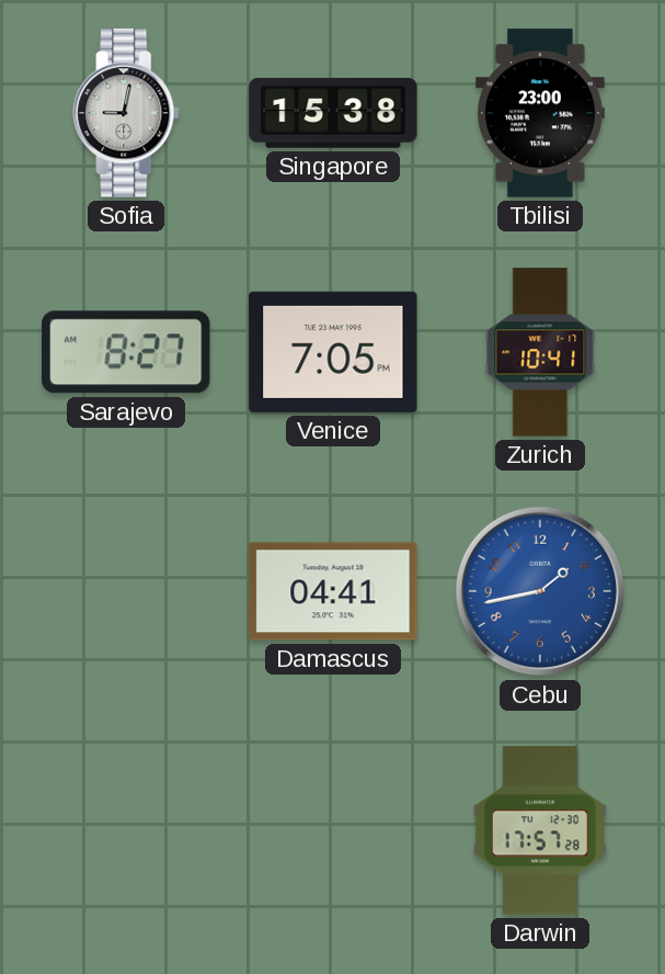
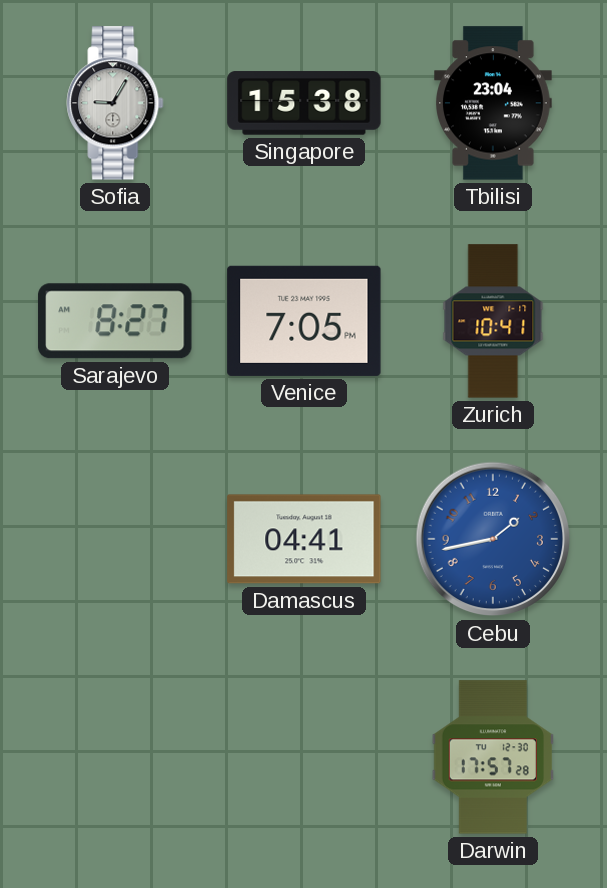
Sofia: 9:02 -> 9:05 (115, 103)
Tbilisi: 23:00 -> 23:04 (494, 103)
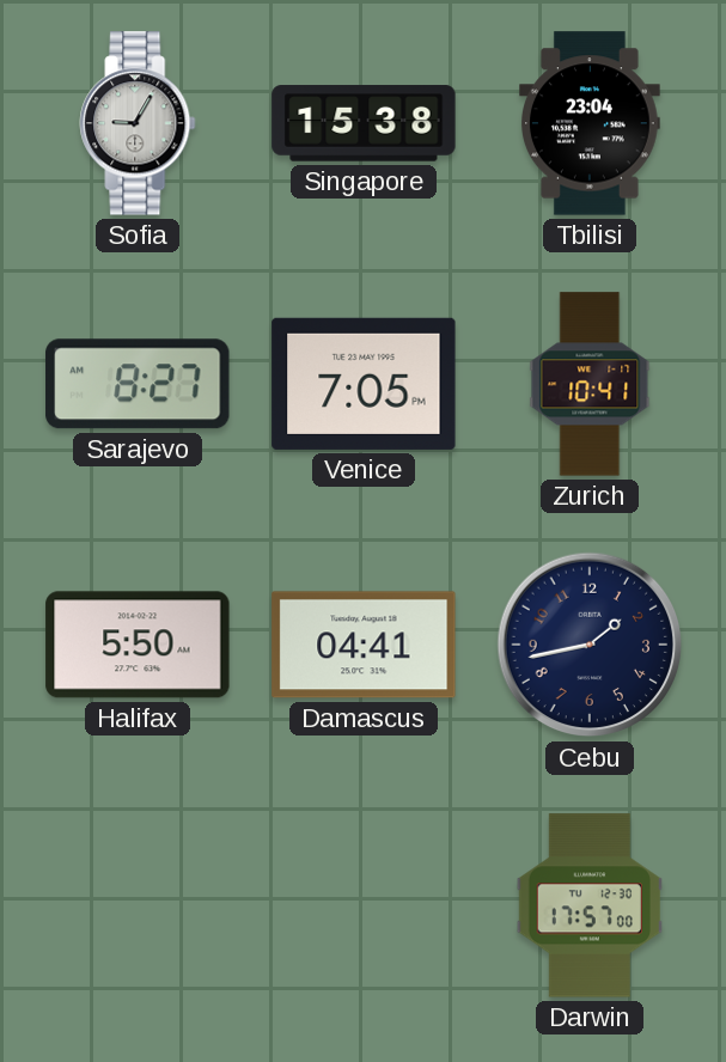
Halifax: none -> 5:50 (138, 645)
Cebu dial: blue -> navy (590, 645)
Darwin: 17:57:28 -> 17:57:00 (588, 905)
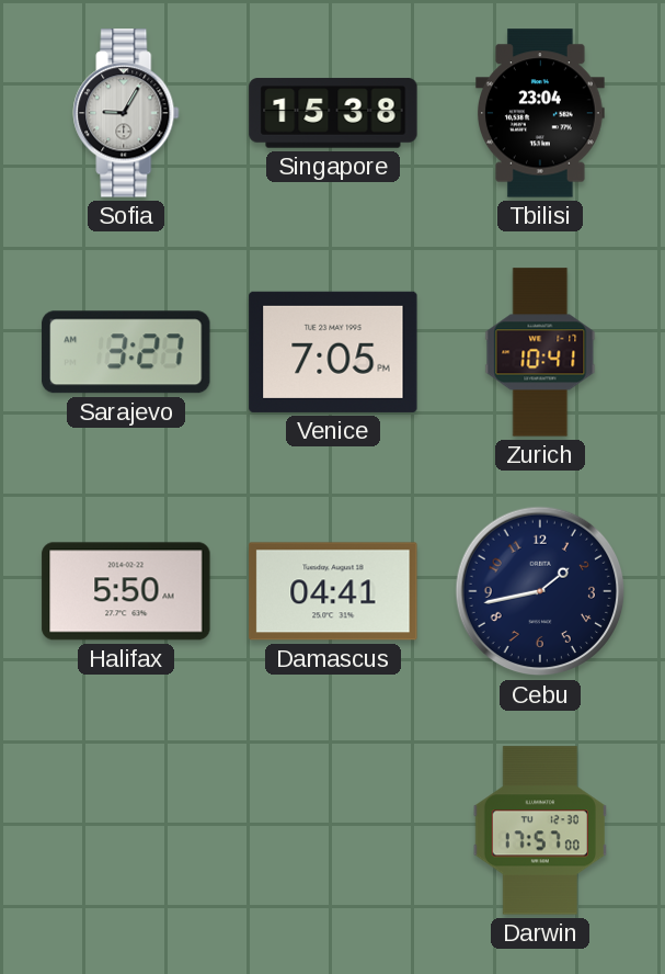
Sarajevo: 8:27 -> 3:27 (126, 352)
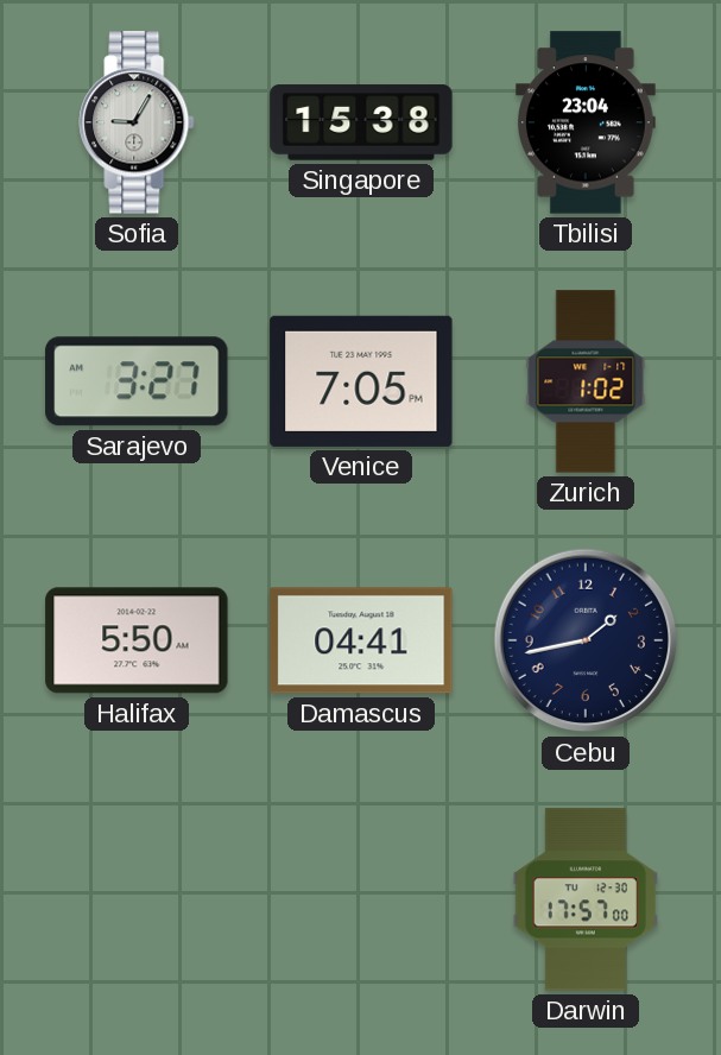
Zurich: 10:41 -> 1:02 (586, 381)
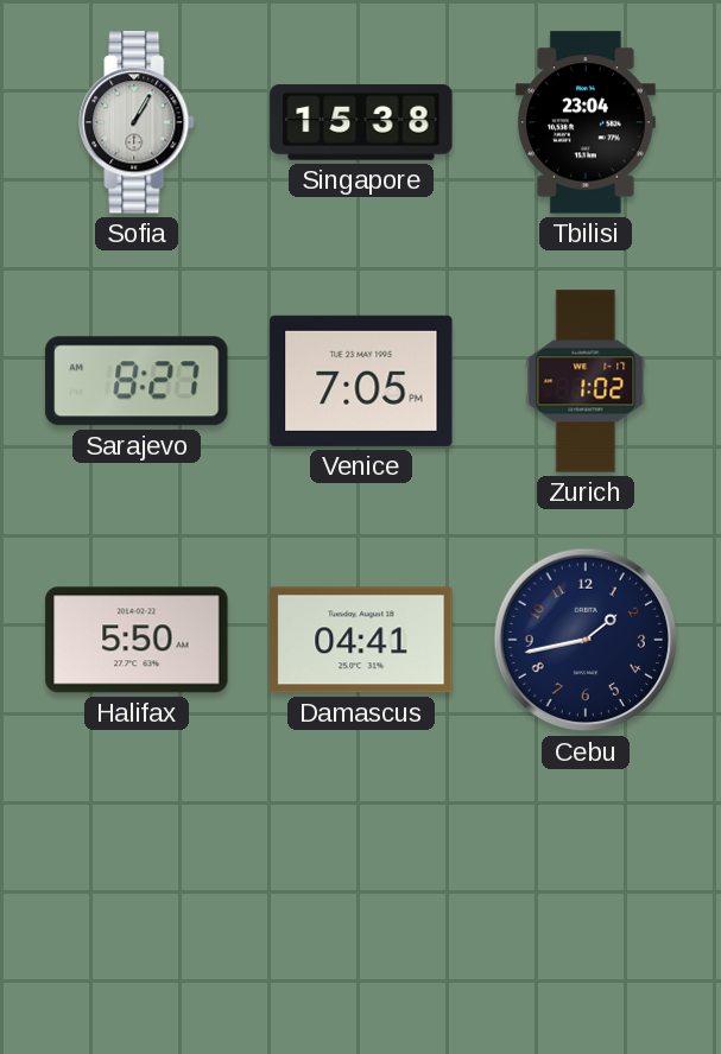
Sofia: 9:05 -> 1:05 (137, 122)
Sarajevo: 3:27 -> 8:27 (137, 381)
Darwin: 17:57 -> none (584, 899)
